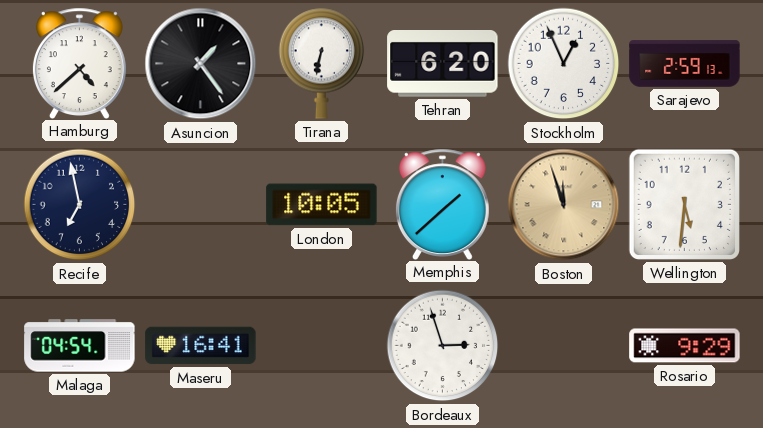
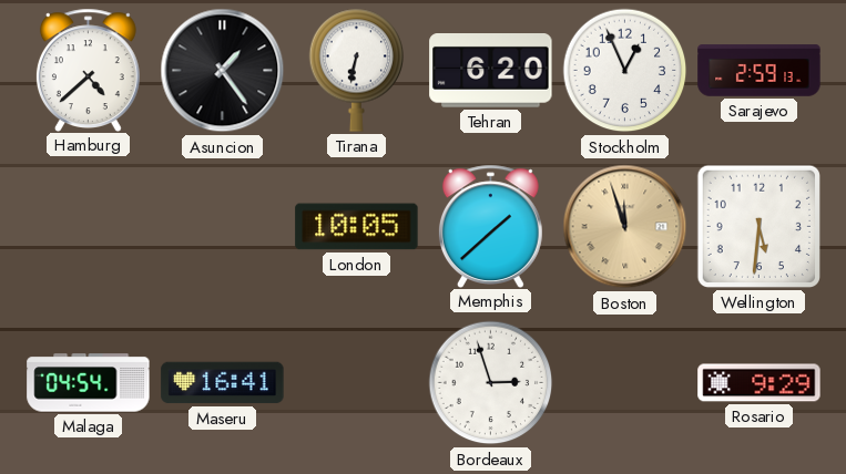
Recife: 6:58 -> none (80, 205)
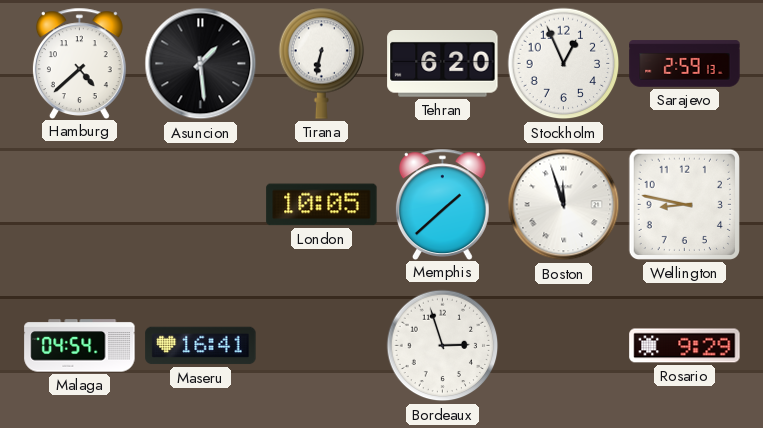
Asuncion: 1:24 -> 1:29 (201, 64)
Boston dial: champagne -> white (564, 205)
Wellington: 5:31 -> 8:47 (684, 204)
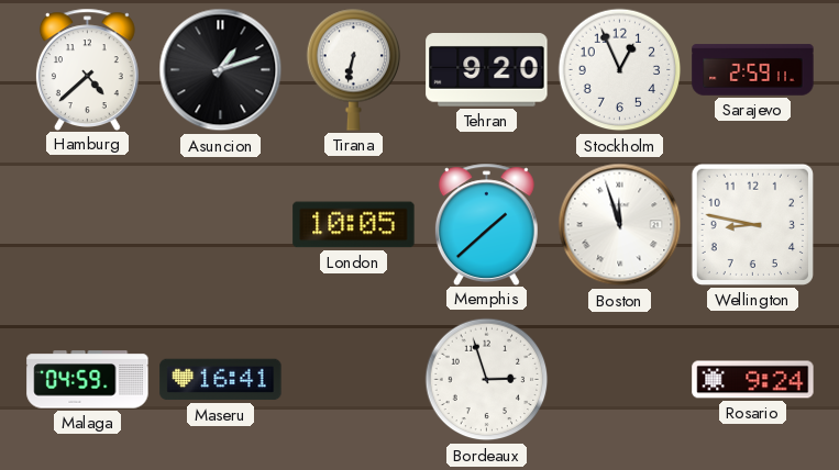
Asuncion: 1:29 -> 1:12 (221, 70)
Tehran: 6:20 -> 9:20 (487, 70)
Sarajevo: 2:59:13 -> 2:59:11 (753, 70)
Malaga: 04:54 -> 04:59 (88, 380)
Rosario: 9:29 -> 9:24 (753, 380)
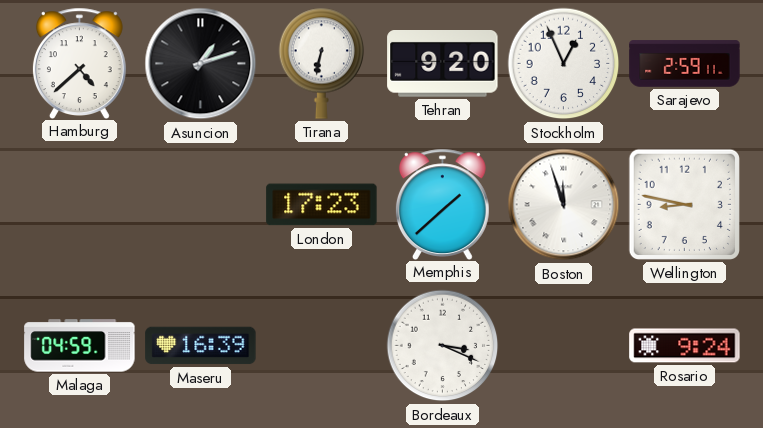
London: 10:05 -> 17:23 (322, 205)
Maseru: 16:41 -> 16:39 (201, 346)
Bordeaux: 2:57 -> 3:19 (443, 346)
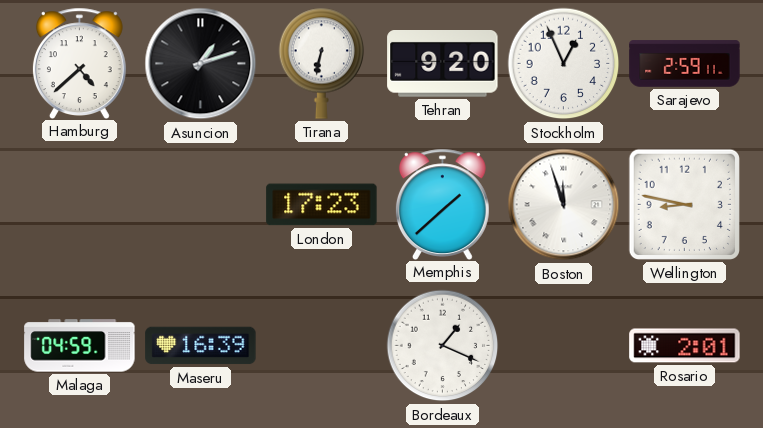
Bordeaux: 3:19 -> 1:19 (443, 346)
Rosario: 9:24 -> 2:01 (685, 346)
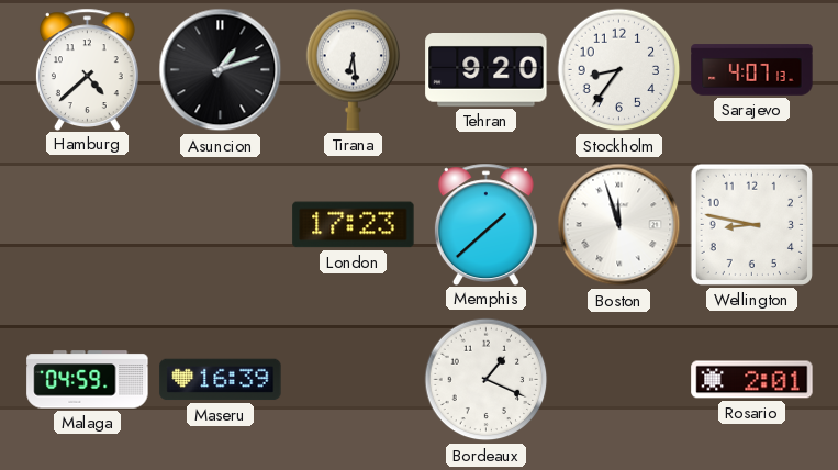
Tirana: 6:32 -> 6:29 (354, 69)
Stockholm: 12:56 -> 8:36 (619, 70)
Sarajevo: 2:59 -> 4:07 (752, 70)
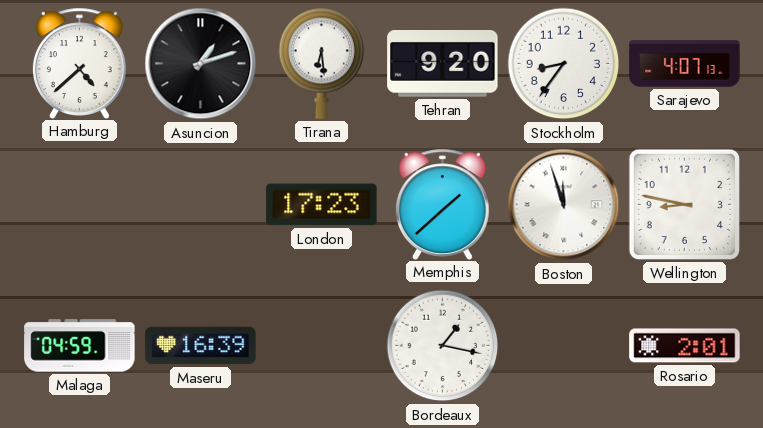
Bordeaux: 1:19 -> 1:17 (443, 346)
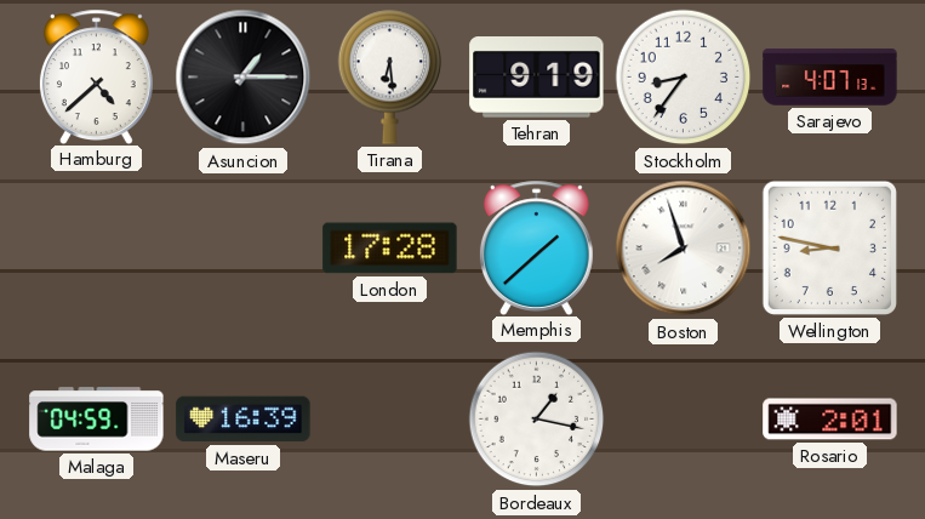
Asuncion: 1:12 -> 1:15 (244, 78)
Tehran: 9:20 -> 9:19 (537, 78)
London: 17:23 -> 17:28 (390, 249)
Boston: 11:57 -> 7:57 (684, 249)
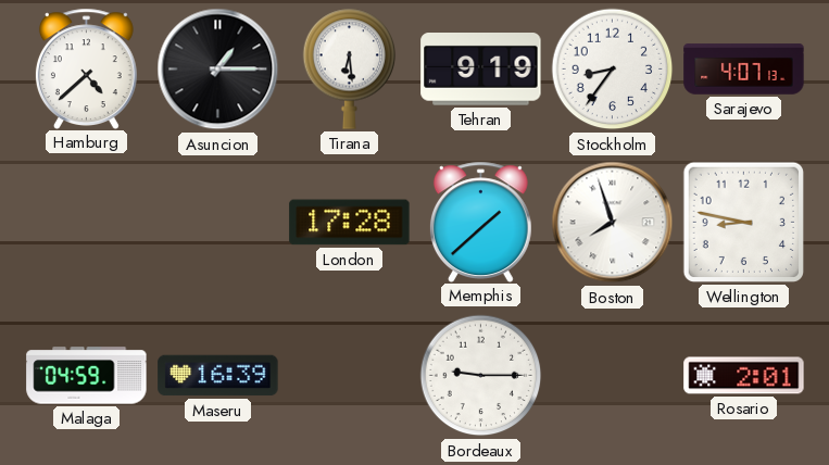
Bordeaux: 1:17 -> 9:15 (481, 376)
